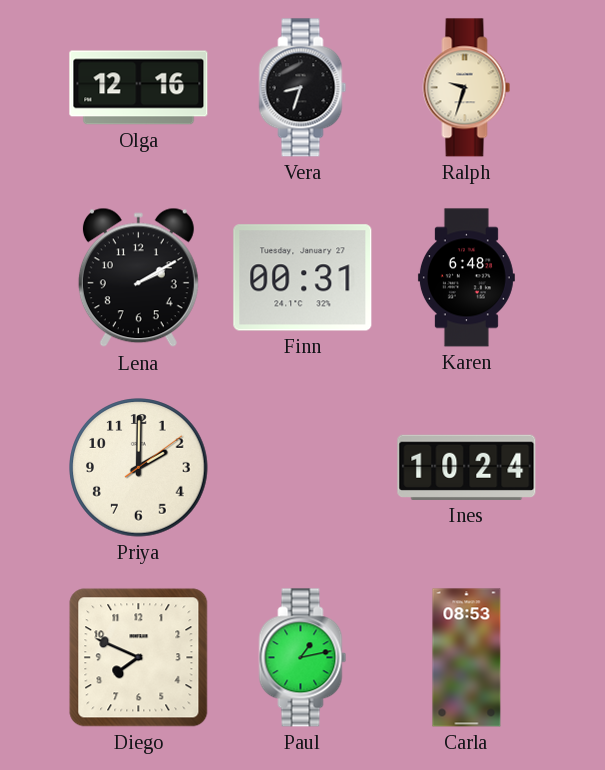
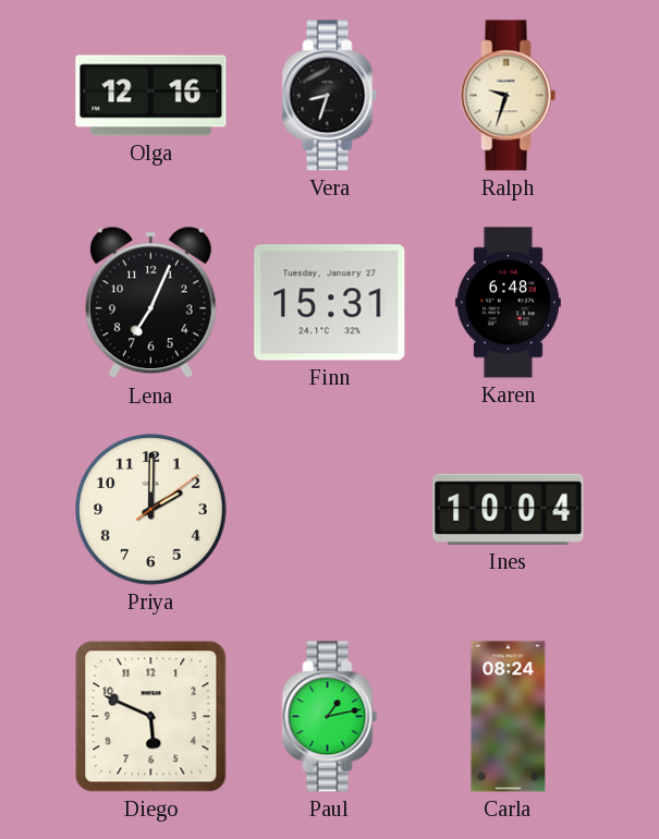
Lena: 2:10 -> 7:04 (150, 303)
Finn: 00:31 -> 15:31 (330, 303)
Ines: 10:24 -> 10:04 (509, 509)
Diego: 7:49 -> 5:49 (151, 717)
Carla: 08:53 -> 08:24 (509, 717)
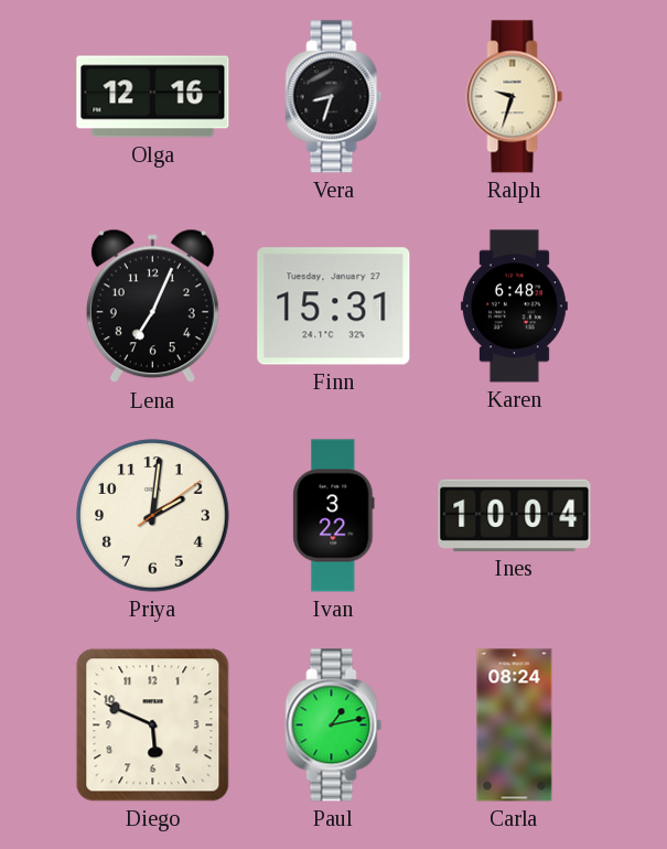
Priya: 2:00 -> 2:01 (153, 516)
Ivan: none -> 3:22 (334, 516)
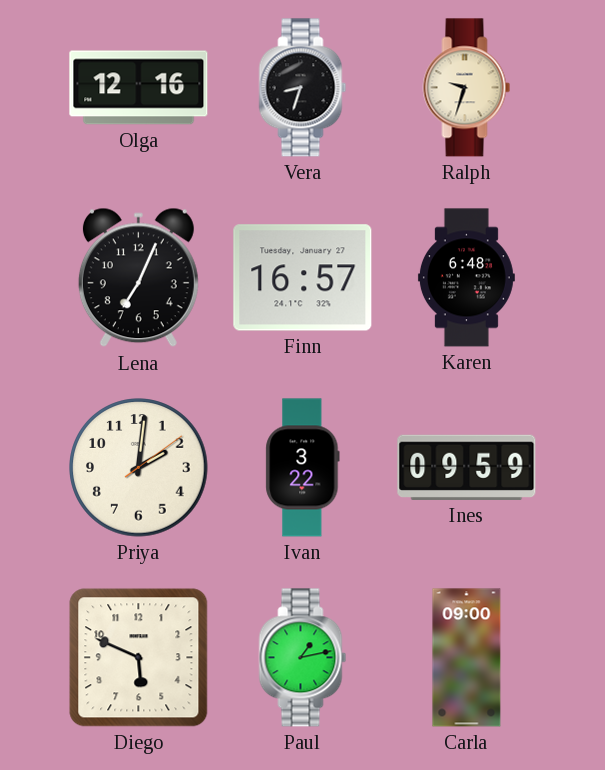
Finn: 15:31 -> 16:57 (303, 278)
Ines: 10:04 -> 09:59 (467, 467)
Carla: 08:24 -> 09:00 (467, 658)
